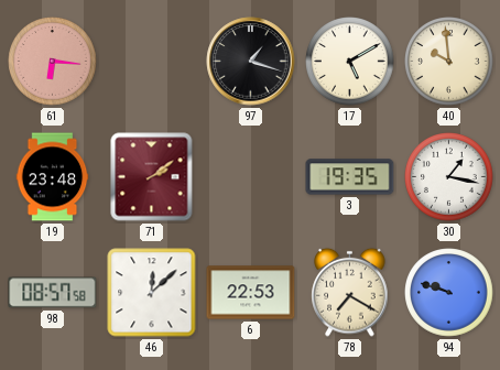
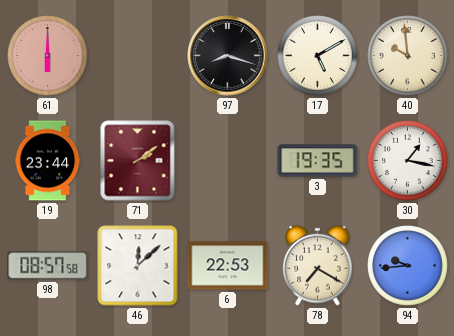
61: 6:16 -> 6:00 (48, 56)
97: 1:18 -> 8:18 (228, 56)
19: 23:48 -> 23:44 (48, 161)
94: 9:48 -> 9:44 (408, 266)
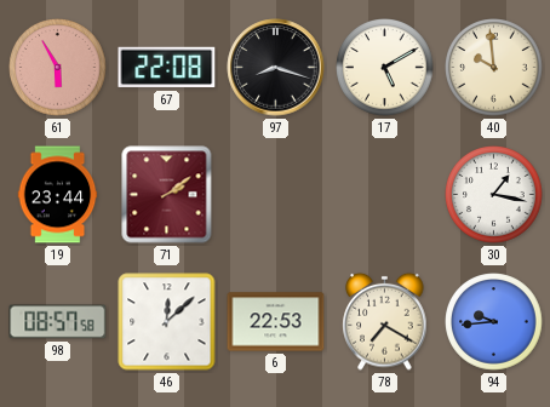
61: 6:00 -> 5:55 (58, 68)
67: none -> 22:08 (167, 68)
3: 19:35 -> none (318, 161)
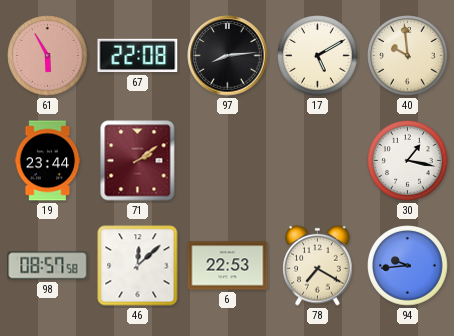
97: 8:18 -> 8:14 (228, 56)
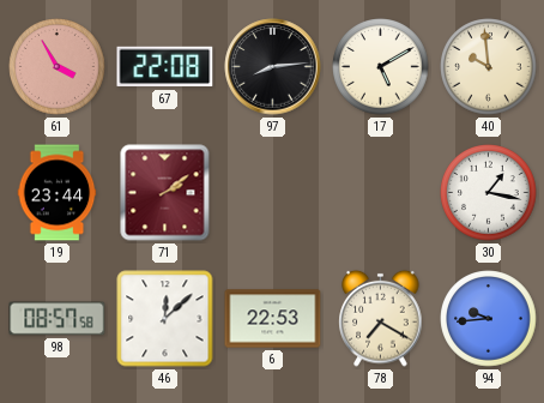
61: 5:55 -> 3:55 (58, 67)
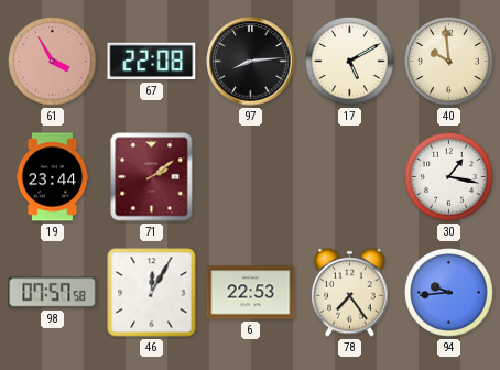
98: 08:57 -> 07:57 (53, 293)
46: 12:08 -> 12:05 (152, 293)
78: 7:20 -> 7:24 (350, 292)
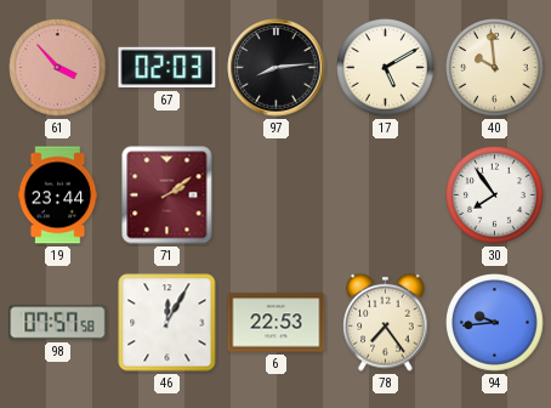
61: 3:55 -> 3:53 (58, 68)
67: 22:08 -> 02:03 (167, 68)
30: 1:17 -> 7:54 (495, 195)
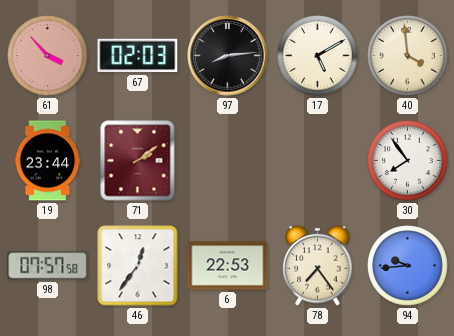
40: 9:59 -> 3:59 (408, 56)
46: 12:05 -> 12:36 (138, 266)
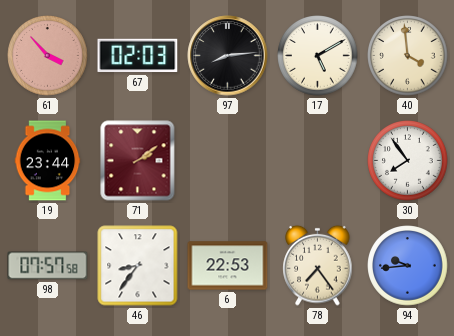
46: 12:36 -> 8:36 (138, 266)
